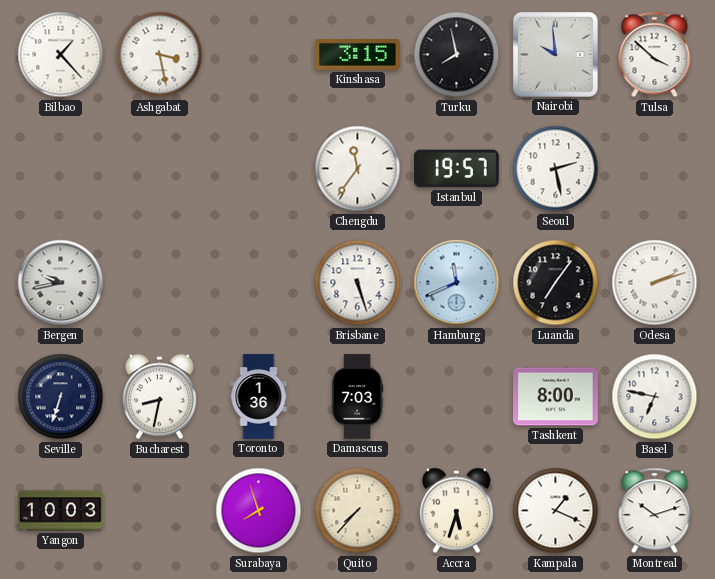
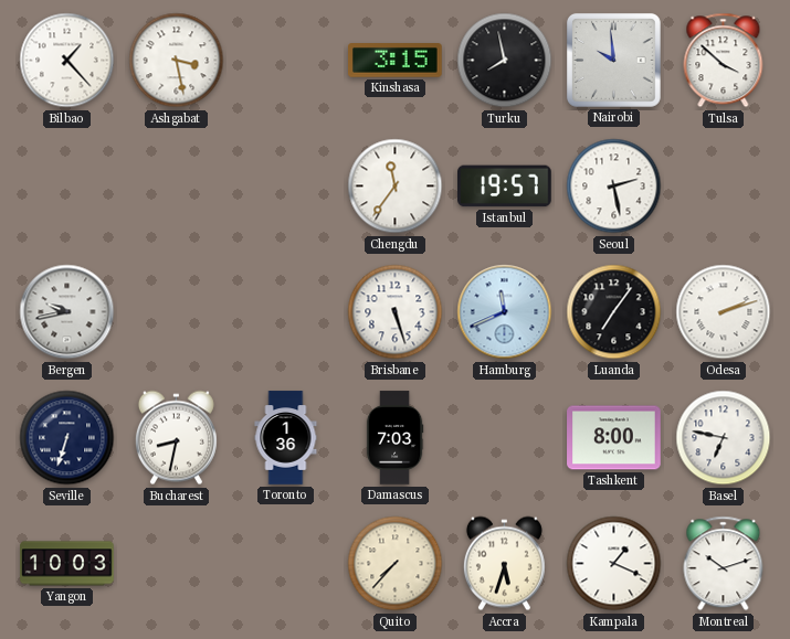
Surabaya: 7:57 -> none (259, 511)
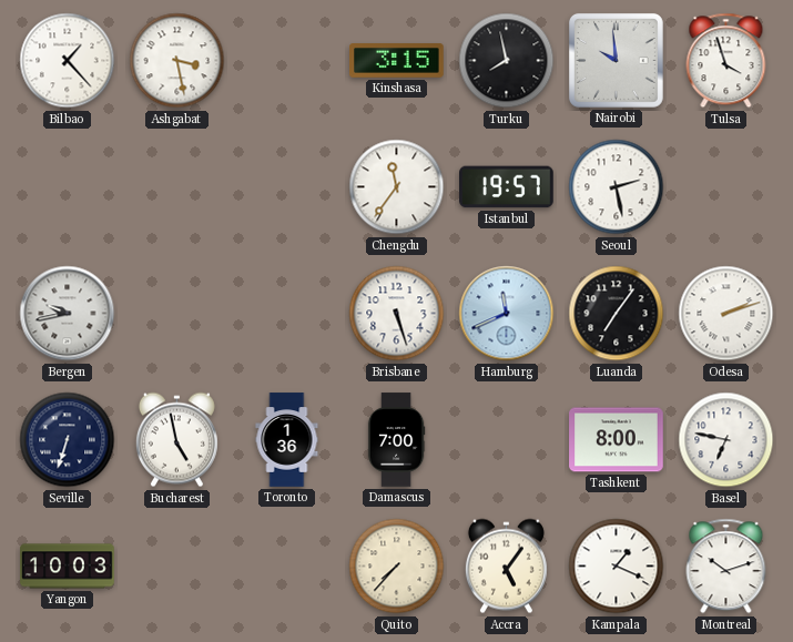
Tulsa: 3:52 -> 3:57 (726, 61)
Bucharest: 8:32 -> 4:58 (176, 440)
Damascus: 7:03 -> 7:00 (396, 440)
Accra: 5:33 -> 5:06 (506, 567)
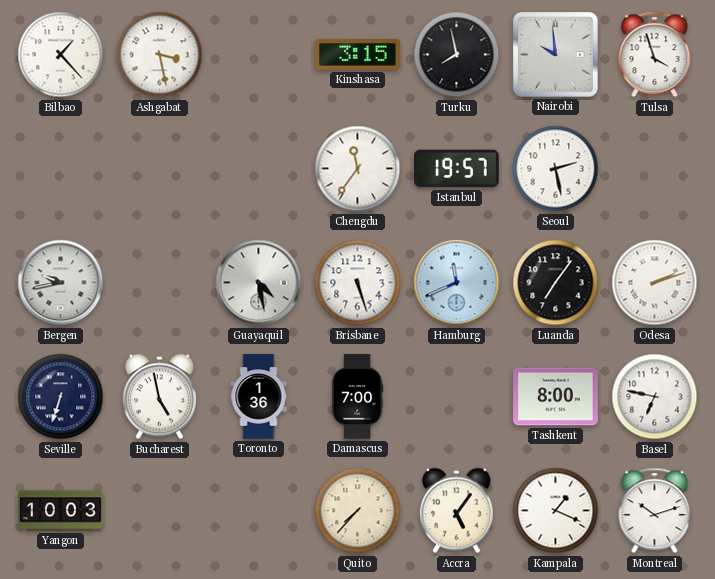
Guayaquil: none -> 4:28 (259, 283)
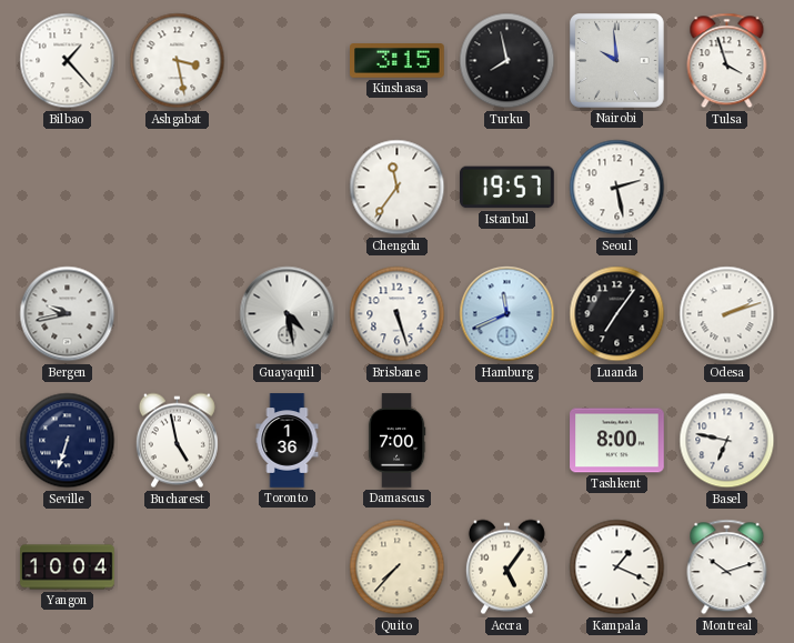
Yangon: 10:03 -> 10:04 (68, 567)
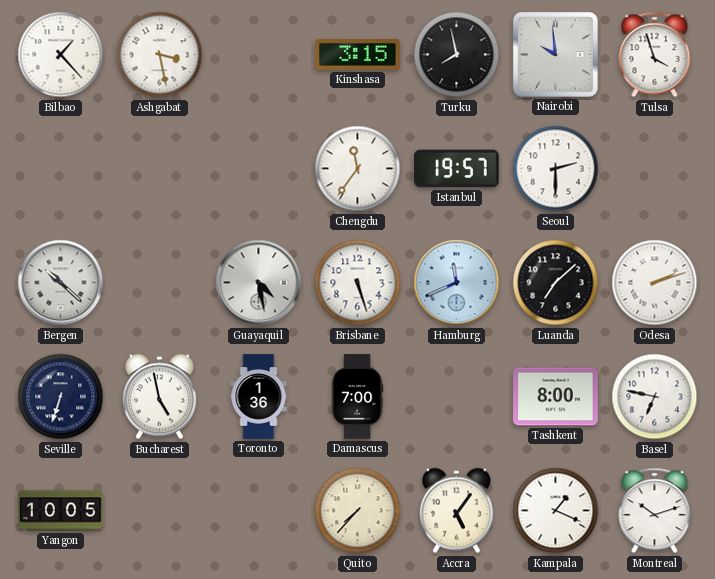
Seoul: 2:28 -> 2:30 (556, 169)
Bergen: 9:43 -> 10:22 (61, 283)
Luanda: 7:06 -> 7:08 (556, 283)
Yangon: 10:04 -> 10:05 (61, 511)
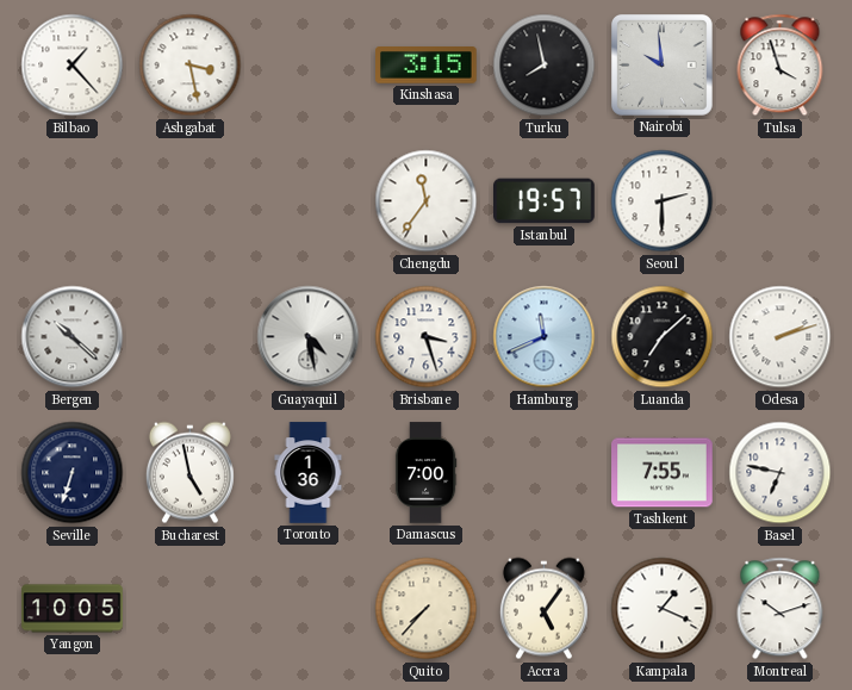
Brisbane: 5:27 -> 3:27 (427, 337)
Tashkent: 8:00 -> 7:55 (663, 473)
